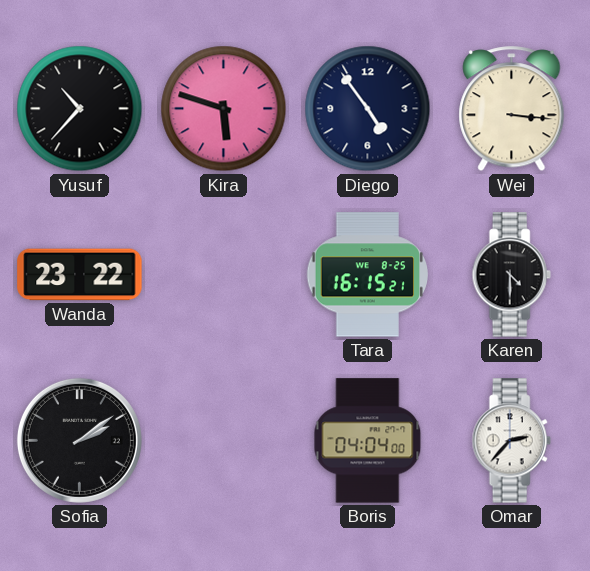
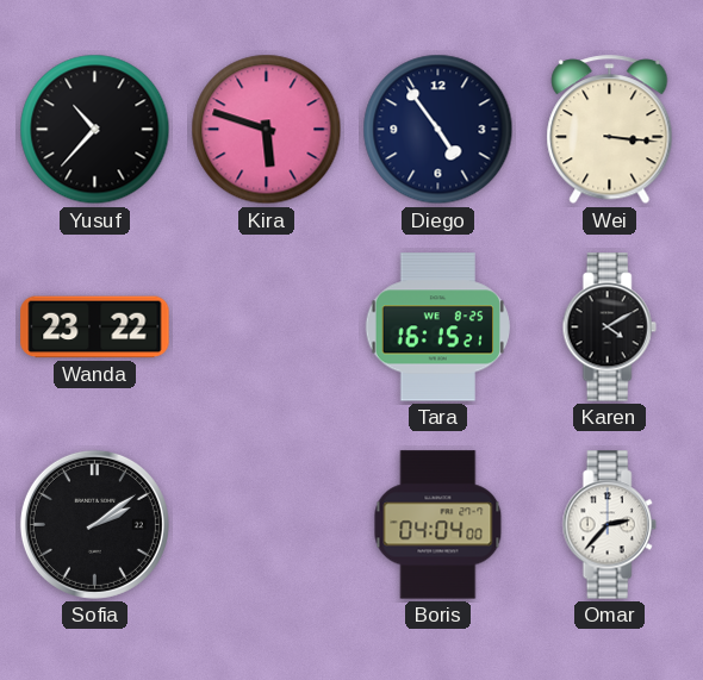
Karen: 4:30 -> 4:10 (609, 327)
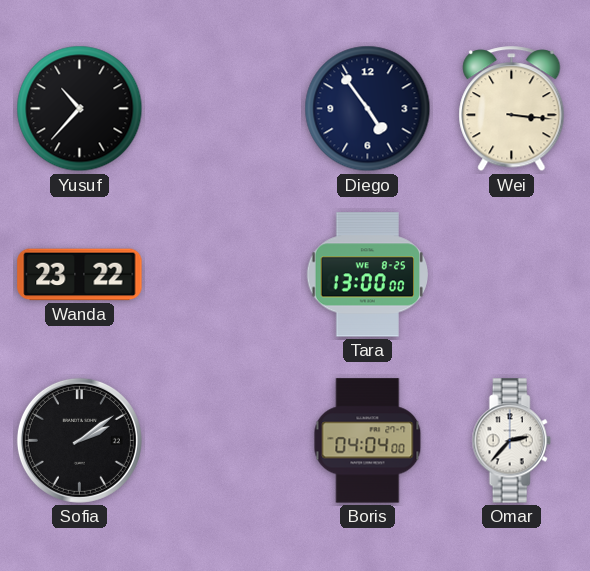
Kira: 5:48 -> none (267, 130)
Tara: 16:15 -> 13:00 (368, 275)
Karen: 4:10 -> none (609, 327)
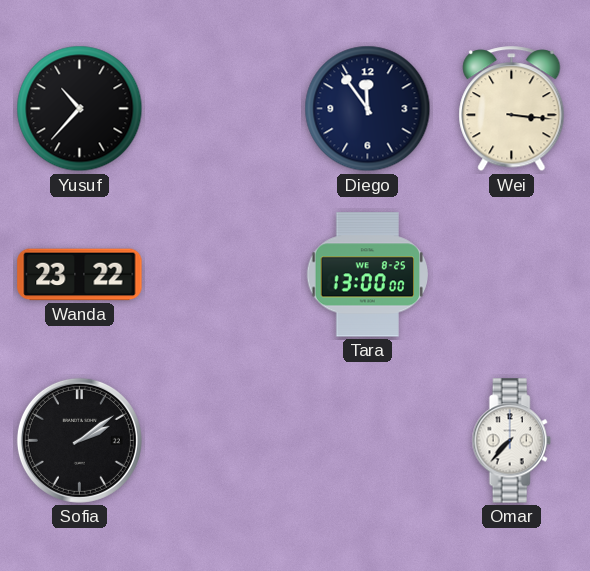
Diego: 4:54 -> 11:54 (368, 109)
Boris: 04:04 -> none (368, 441)
Omar: 2:37 -> 7:37 (511, 441)
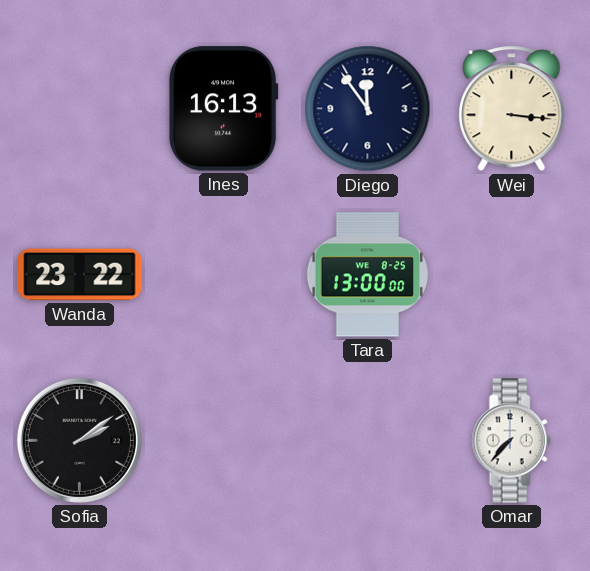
Yusuf: 10:37 -> none (80, 109)
Ines: none -> 16:13 (223, 109)
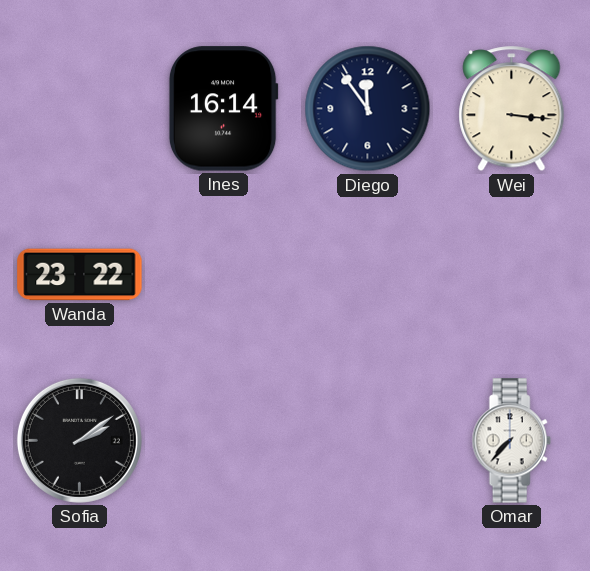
Ines: 16:13 -> 16:14 (223, 109)
Tara: 13:00 -> none (368, 275)
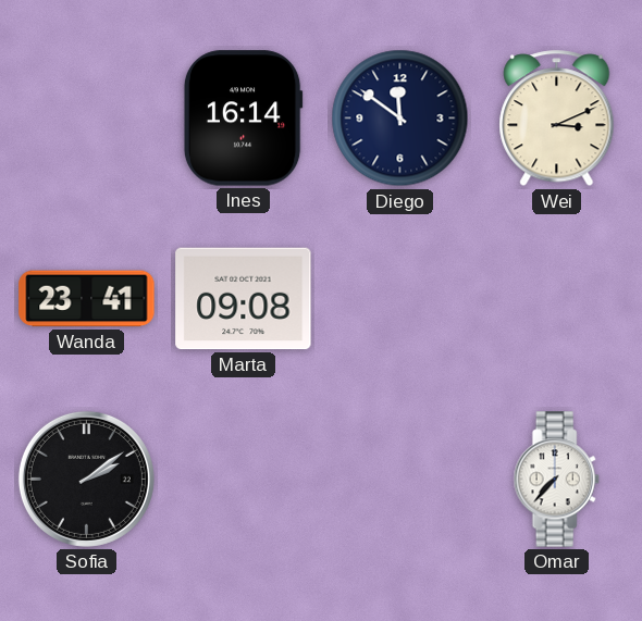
Diego: 11:54 -> 11:51 (400, 119)
Wei: 3:16 -> 3:11 (557, 119)
Wanda: 23:22 -> 23:41 (87, 299)
Marta: none -> 09:08 (244, 299)
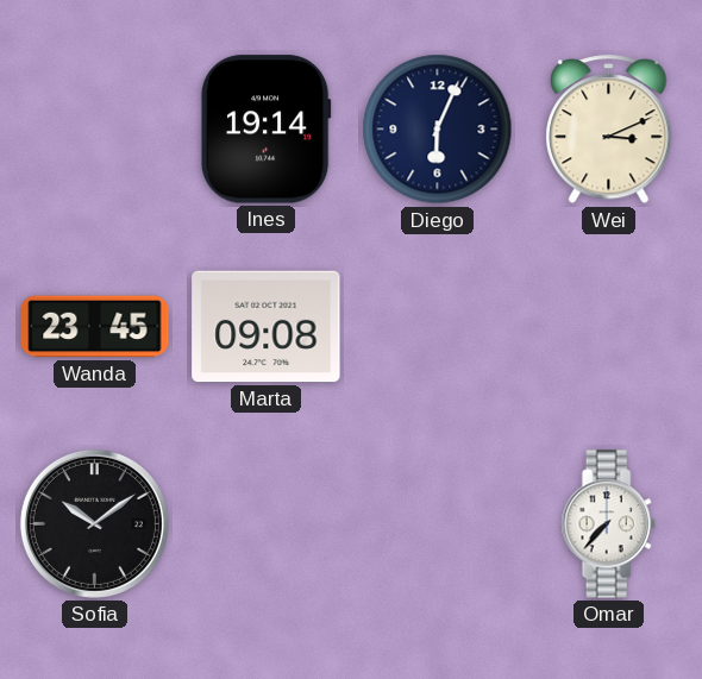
Ines: 16:14 -> 19:14 (265, 130)
Diego: 11:51 -> 6:04 (438, 130)
Wanda: 23:41 -> 23:45 (95, 327)
Sofia: 2:09 -> 10:09 (94, 523)
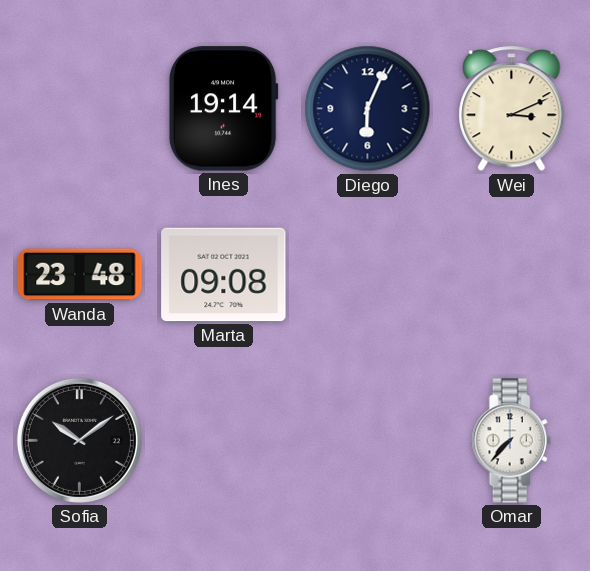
Wanda: 23:45 -> 23:48 (80, 275)
